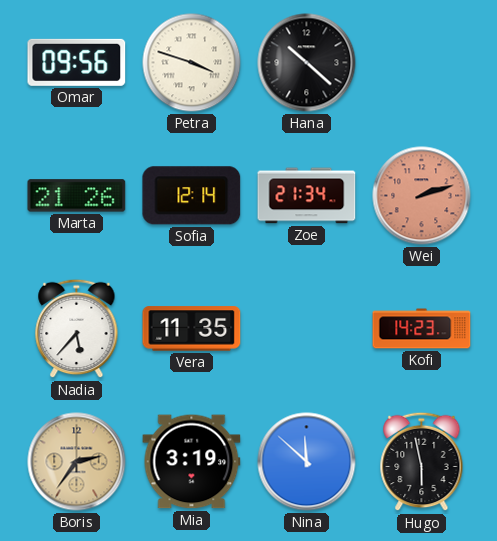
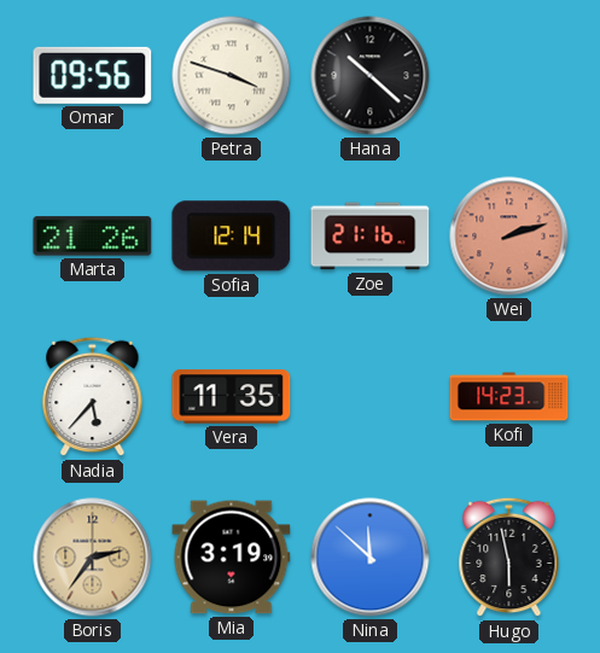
Zoe: 21:34 -> 21:16 (371, 237)
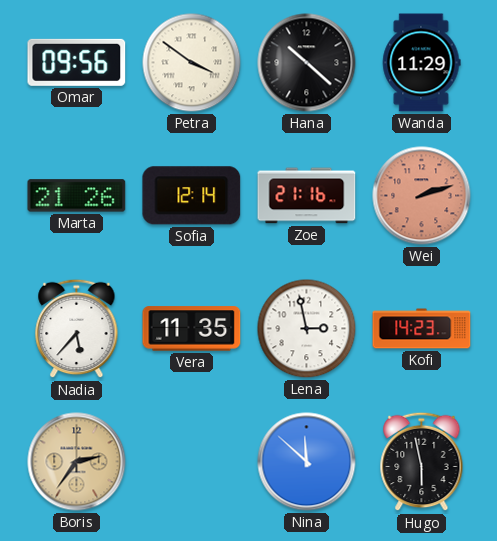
Petra: 3:48 -> 3:51 (192, 63)
Wanda: none -> 11:29 (421, 63)
Lena: none -> 2:58 (307, 329)
Mia: 3:19 -> none (232, 558)
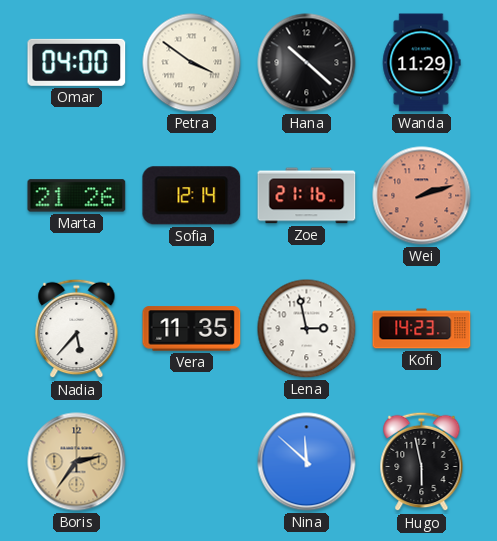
Omar: 09:56 -> 04:00 (77, 62)
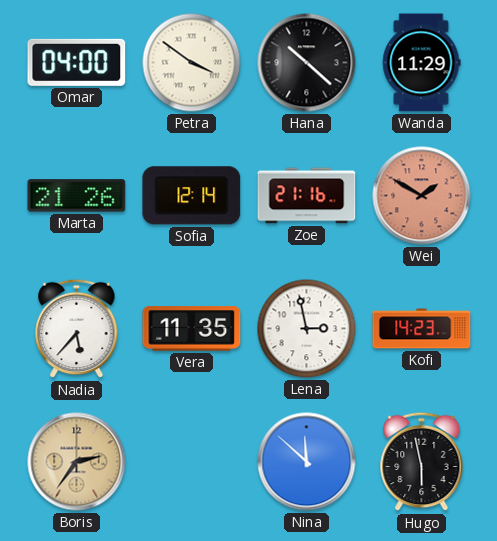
Wei: 2:12 -> 1:50 (422, 196)
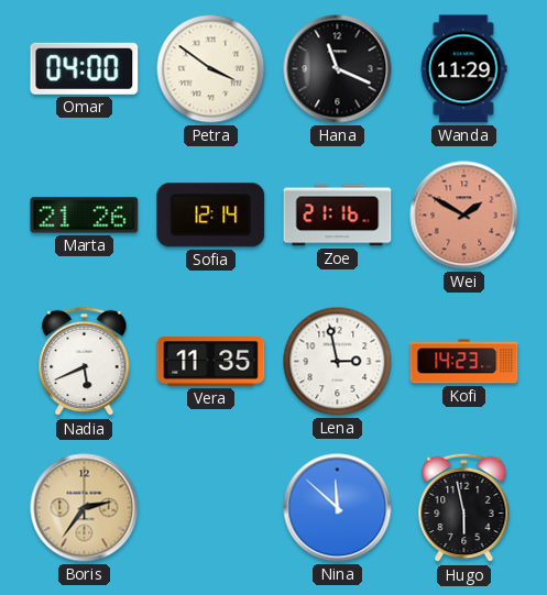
Hana: 10:22 -> 11:19 (338, 69)
Nadia: 5:37 -> 5:41 (85, 362)
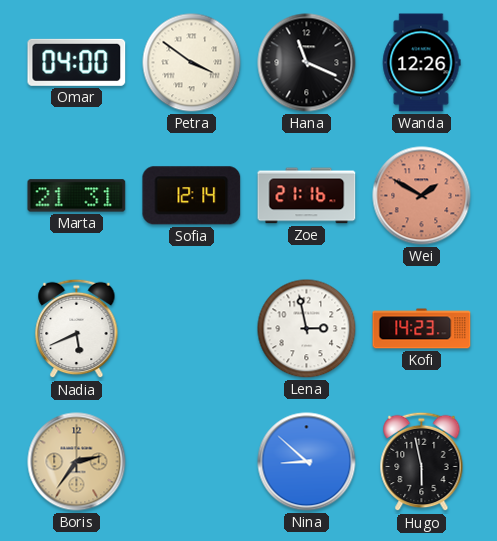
Wanda: 11:29 -> 12:26 (421, 63)
Marta: 21:26 -> 21:31 (77, 196)
Vera: 11:35 -> none (211, 362)
Nina: 11:52 -> 8:52 (307, 462)
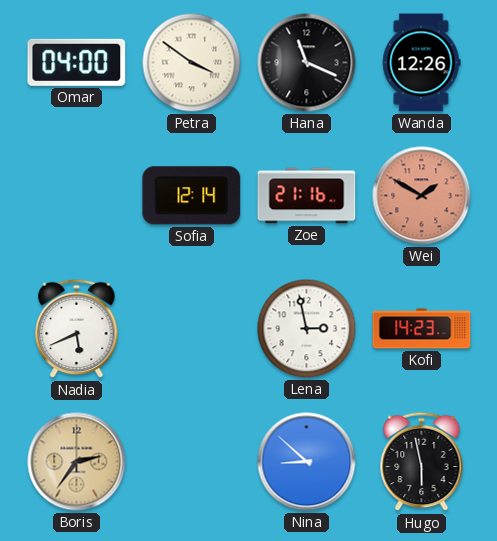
Marta: 21:31 -> none (77, 196)
